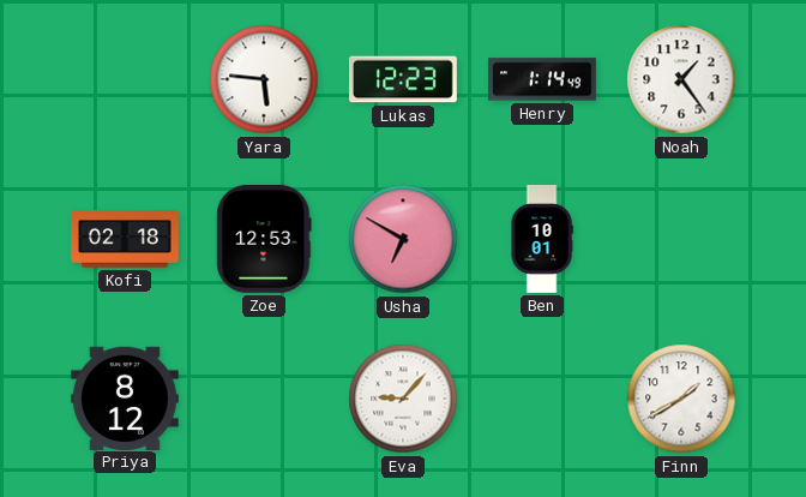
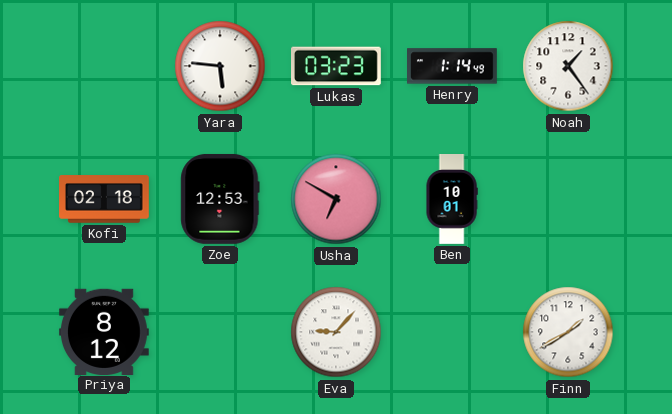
Lukas: 12:23 -> 03:23 (337, 66)
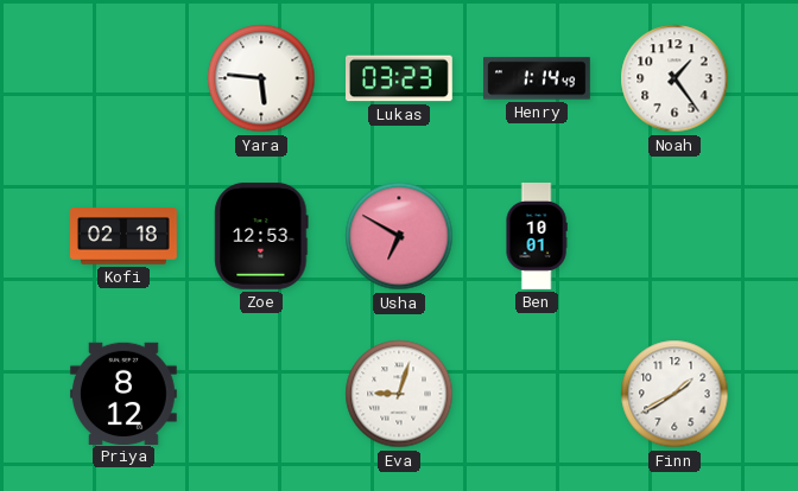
Eva: 9:07 -> 9:03 (399, 394)
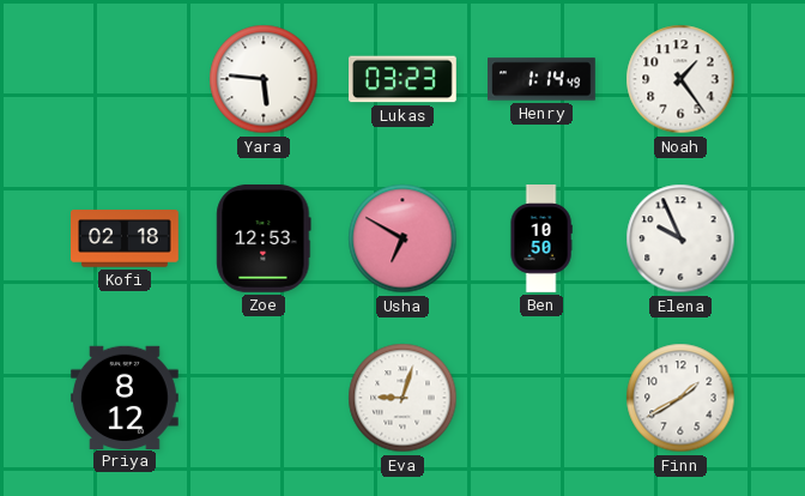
Ben: 10:01 -> 10:50 (541, 238)
Elena: none -> 9:56 (680, 238)
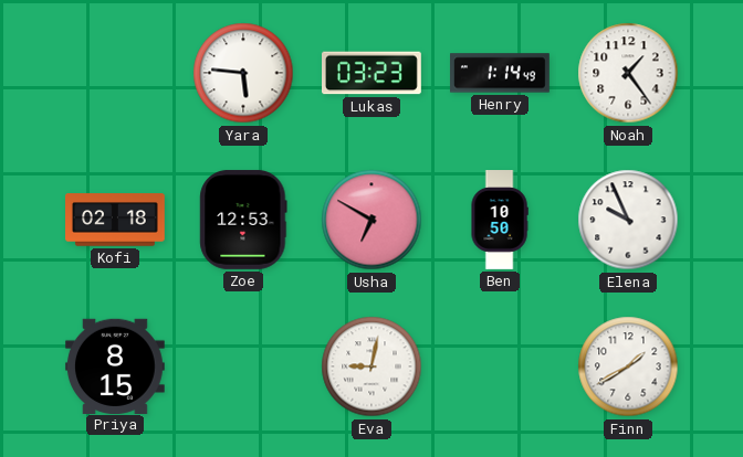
Priya: 8:12 -> 8:15 (115, 365)
Eva: 9:03 -> 9:02 (371, 366)
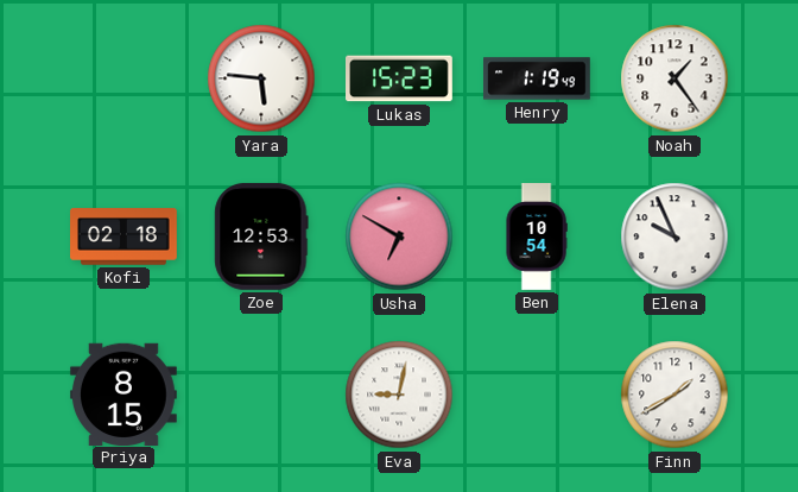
Lukas: 03:23 -> 15:23 (400, 78)
Henry: 1:14 -> 1:19 (538, 78)
Ben: 10:50 -> 10:54 (537, 236)
